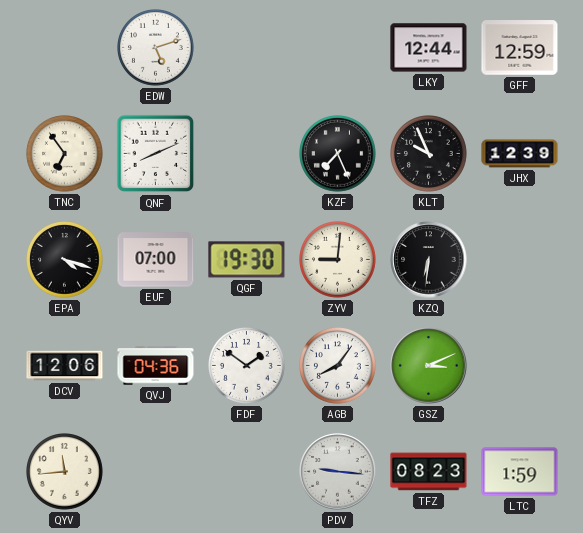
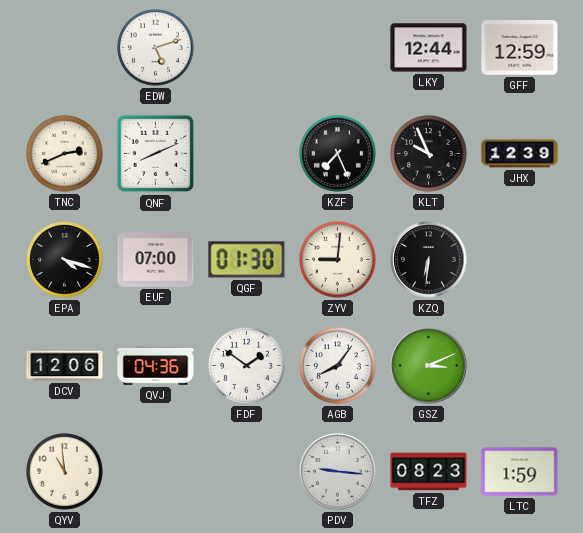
TNC: 6:54 -> 2:41 (65, 154)
QGF: 19:30 -> 01:30 (247, 260)
QYV: 11:44 -> 10:59 (65, 472)
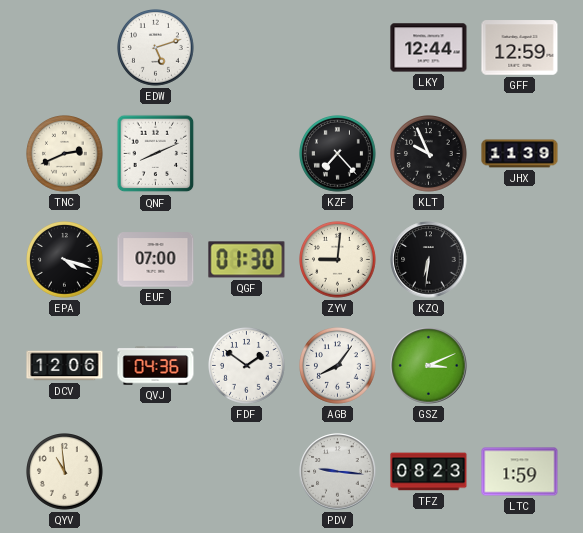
KZF: 7:26 -> 7:23 (338, 154)
JHX: 12:39 -> 11:39 (520, 154)
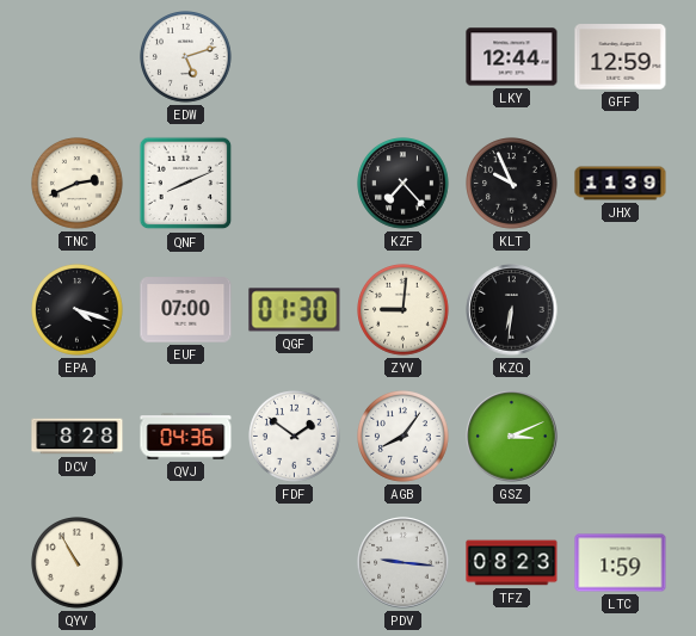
DCV: 12:06 -> 8:28 (78, 437)
QYV: 10:59 -> 10:55 (78, 563)
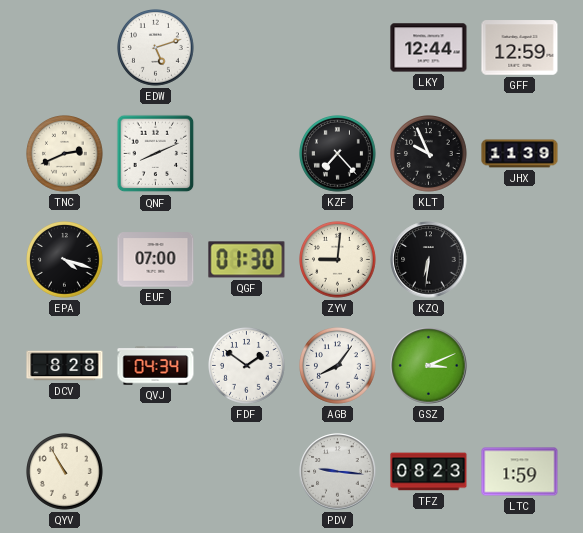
QVJ: 04:36 -> 04:34 (156, 366)
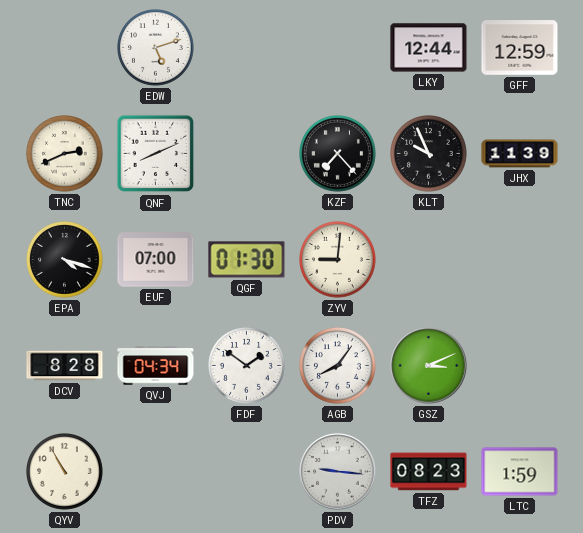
KZQ: 6:31 -> none (429, 260)
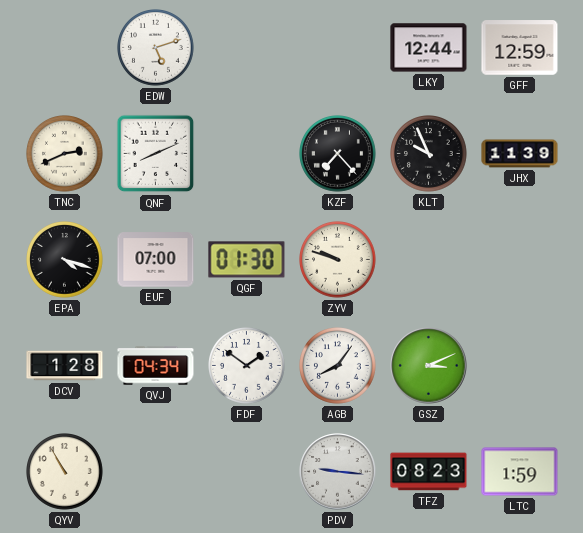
ZYV: 9:01 -> 9:48 (338, 260)
DCV: 8:28 -> 1:28 (65, 366)
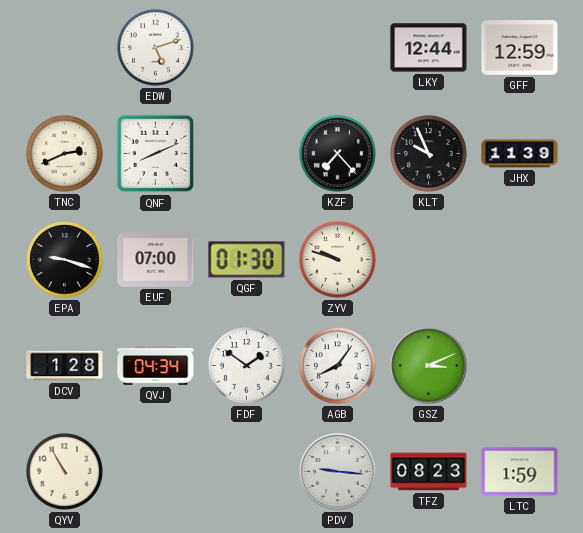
EPA: 4:18 -> 9:18 (65, 260)
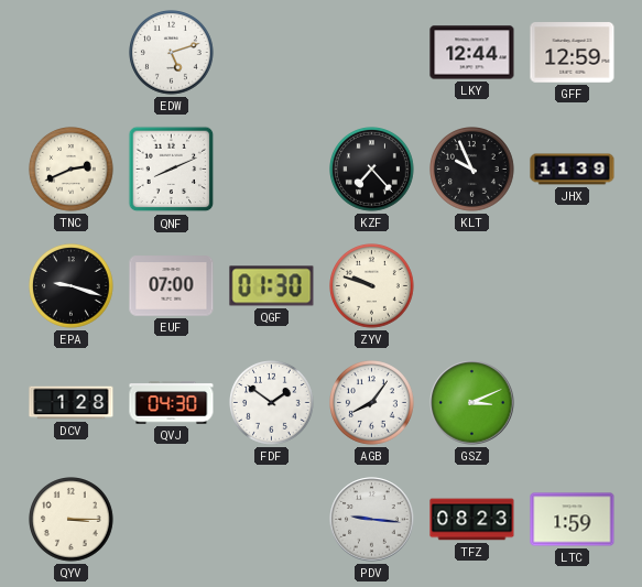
QVJ: 04:34 -> 04:30 (172, 403)
QYV: 10:55 -> 3:15 (72, 520)
